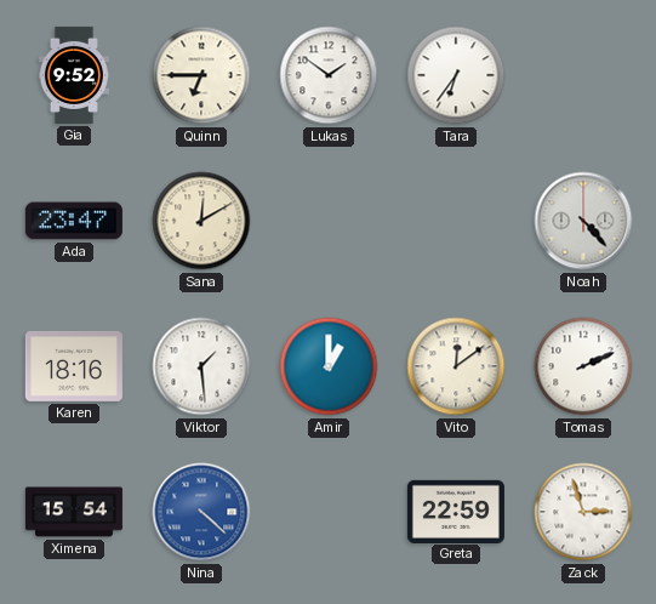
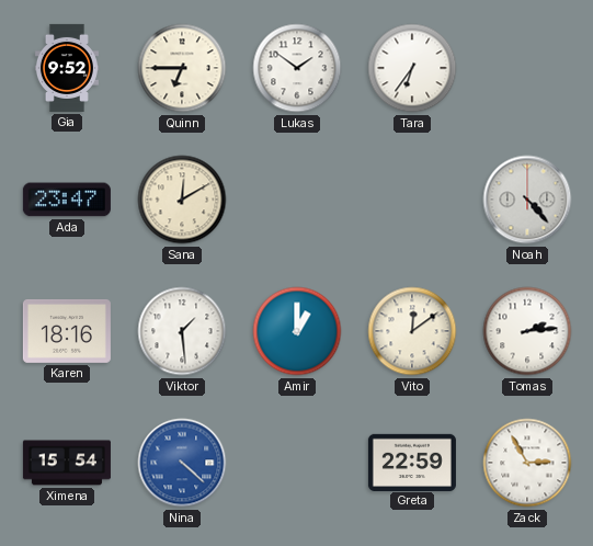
Tomas: 2:11 -> 2:14 (527, 331)
Zack: 2:57 -> 2:55 (527, 463)
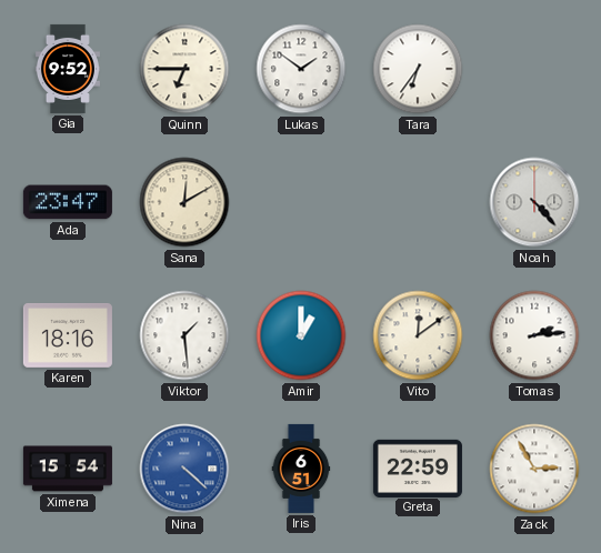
Iris: none -> 6:51 (301, 469)
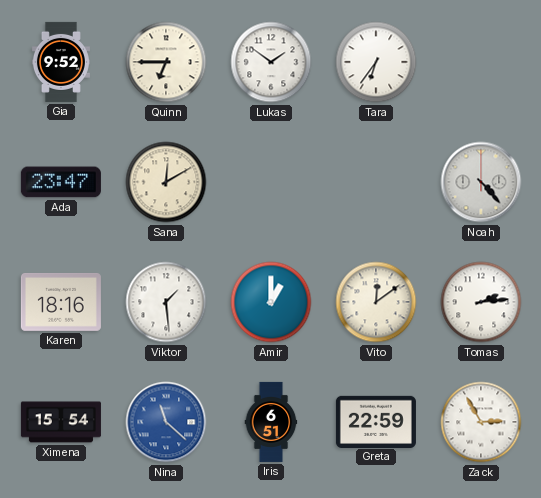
Nina: 4:22 -> 11:22 (166, 422)
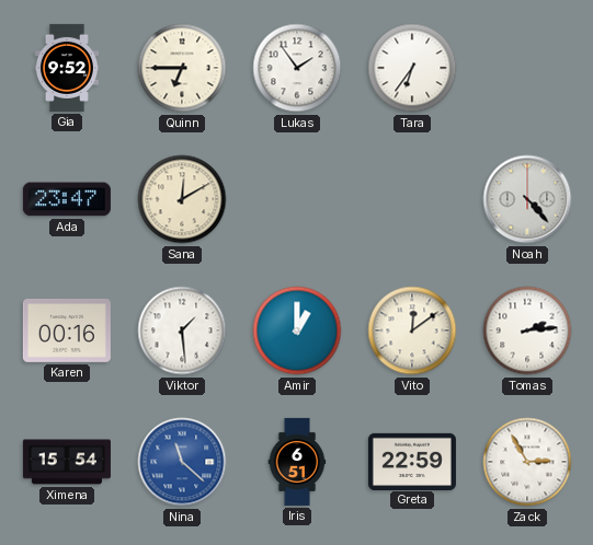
Lukas: 1:51 -> 1:54 (297, 68)
Karen: 18:16 -> 00:16 (67, 331)
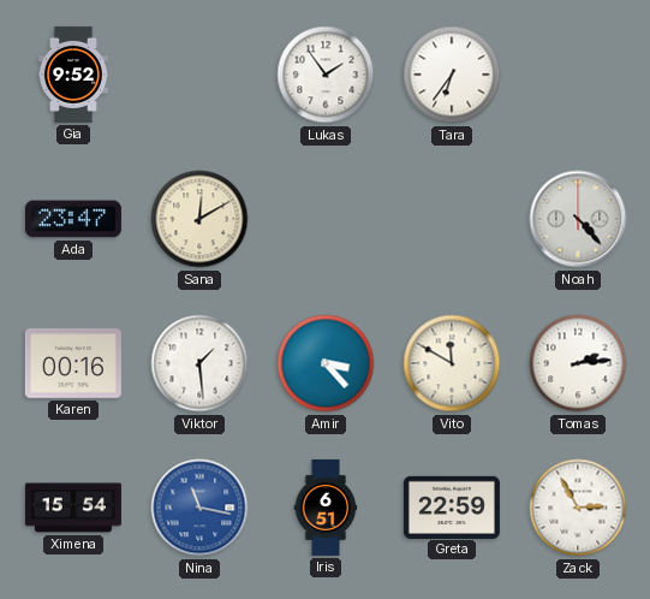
Quinn: 6:45 -> none (182, 68)
Amir: 1:00 -> 3:23 (326, 363)
Vito: 12:09 -> 11:50 (452, 363)
Nina: 11:22 -> 11:17 (199, 508)
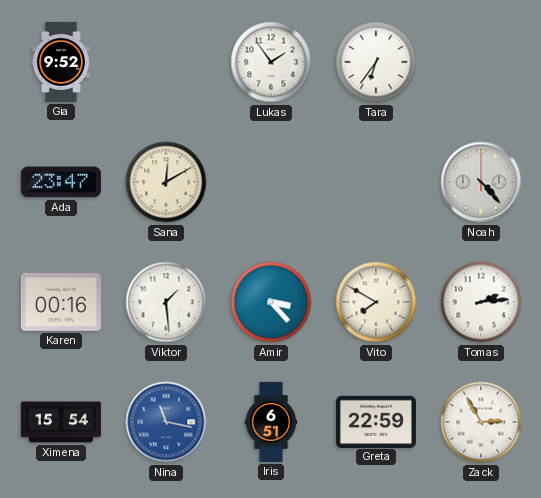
Vito: 11:50 -> 7:50 (376, 302)
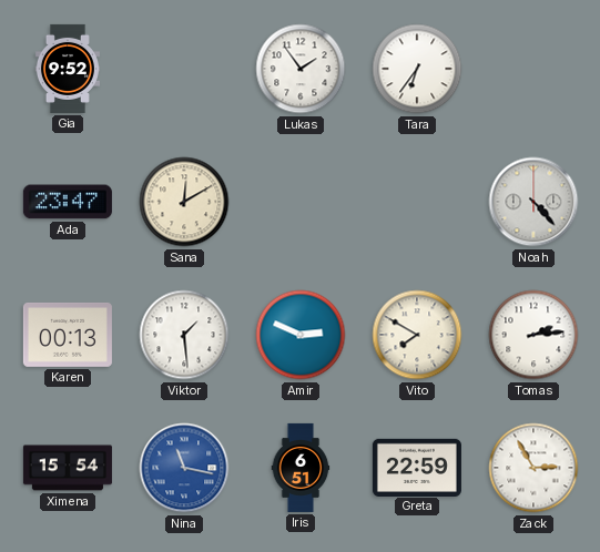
Karen: 00:16 -> 00:13 (68, 335)
Amir: 3:23 -> 2:49 (301, 335)
